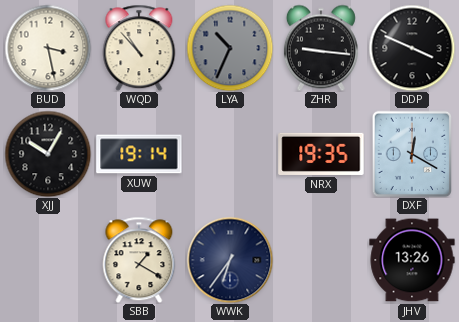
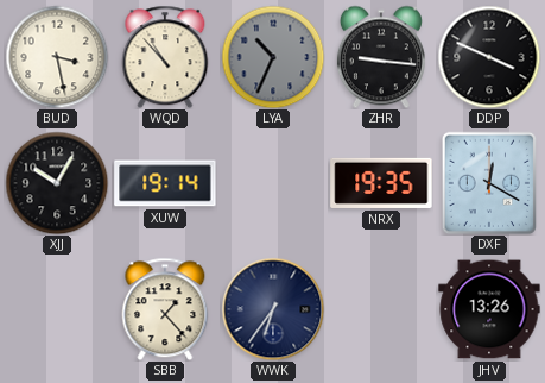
SBB: 1:20 -> 1:23 (165, 309)
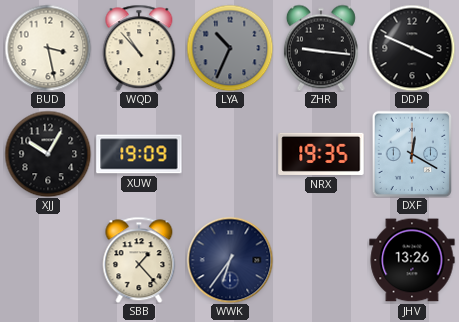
XUW: 19:14 -> 19:09 (139, 154)
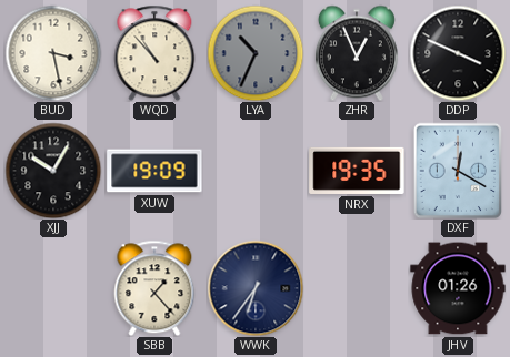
ZHR: 9:16 -> 12:56 (357, 53)
JHV: 13:26 -> 01:26 (458, 288)
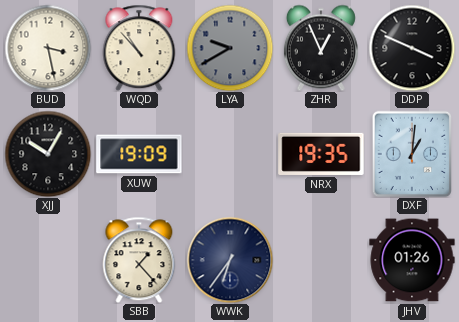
LYA: 10:34 -> 9:40 (230, 48)
DXF: 12:20 -> 1:01 (412, 154)
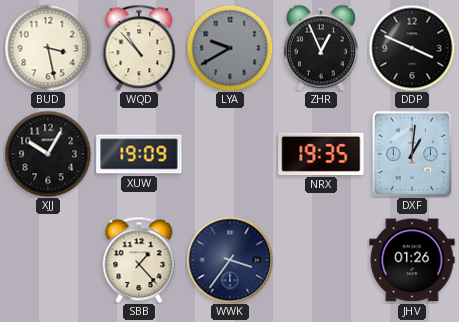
WWK: 6:36 -> 3:36 (230, 260)
